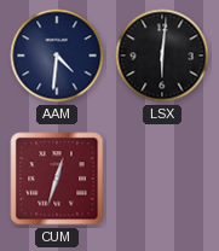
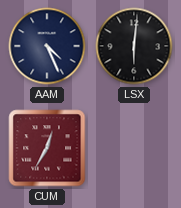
AAM: 4:31 -> 4:26 (47, 46)
CUM: 12:33 -> 12:35 (47, 148)
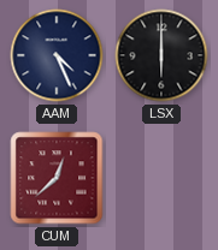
LSX: 6:01 -> 6:00 (161, 55)
CUM: 12:35 -> 12:38 (57, 178)
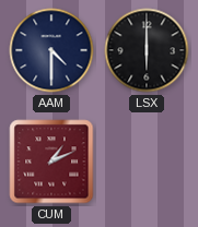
AAM: 4:26 -> 4:30 (51, 50)
CUM: 12:38 -> 1:11 (51, 162)
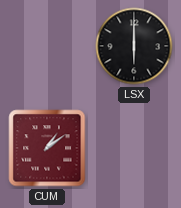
AAM: 4:30 -> none (51, 50)
CUM: 1:11 -> 1:09 (47, 148)
